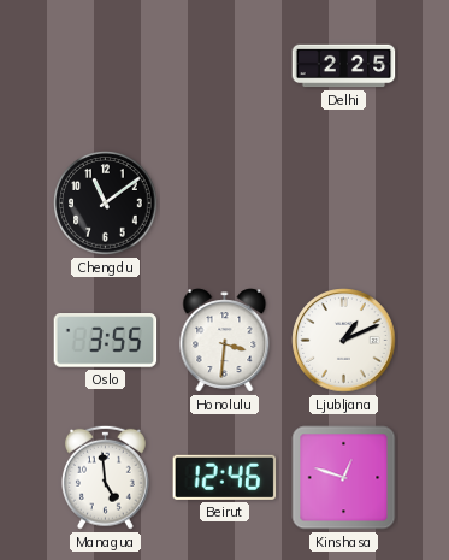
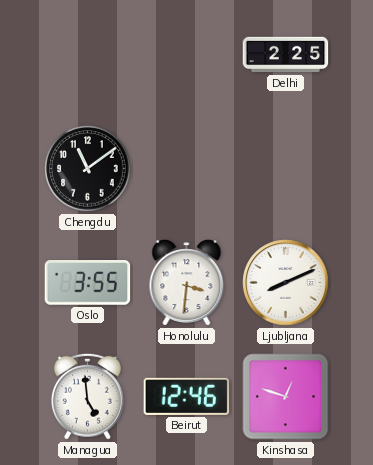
Ljubljana: 1:11 -> 8:11 (286, 283)
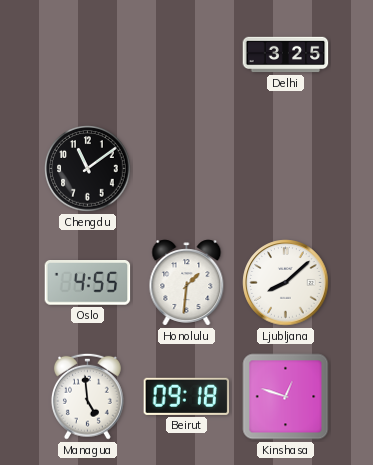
Delhi: 2:25 -> 3:25 (286, 55)
Oslo: 3:55 -> 4:55 (88, 283)
Honolulu: 3:31 -> 1:31 (187, 283)
Ljubljana: 8:11 -> 8:08 (286, 283)
Beirut: 12:46 -> 09:18 (187, 396)
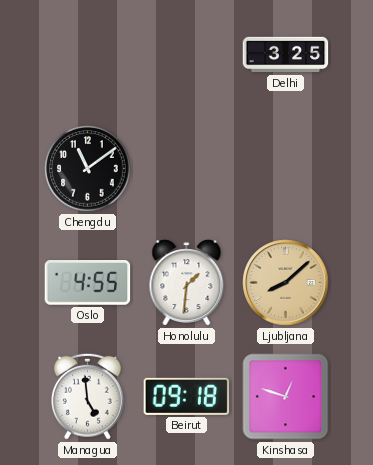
Ljubljana dial: white -> champagne (286, 283)
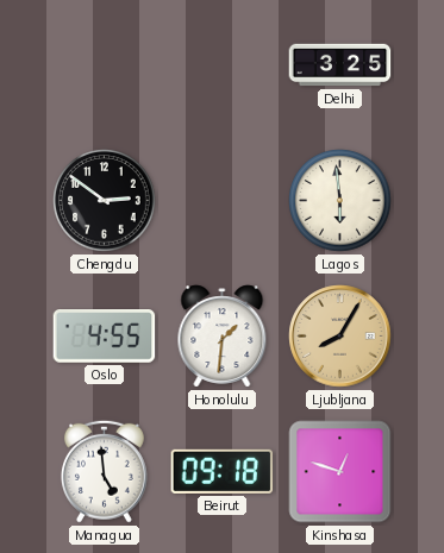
Chengdu: 11:09 -> 2:51 (105, 201)
Lagos: none -> 5:59 (340, 201)
Ljubljana: 8:08 -> 8:05 (340, 337)
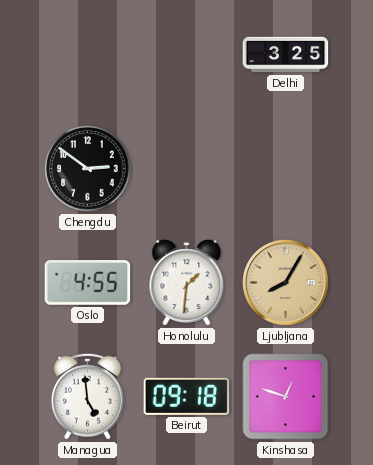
Lagos: 5:59 -> none (340, 201)
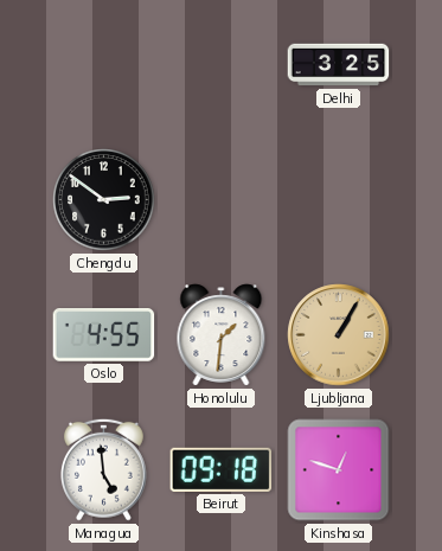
Ljubljana: 8:05 -> 1:05 (339, 335)
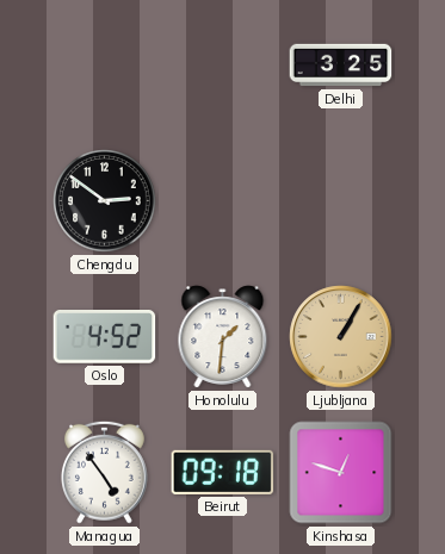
Oslo: 4:55 -> 4:52 (105, 337)
Managua: 4:59 -> 4:54 (104, 472)
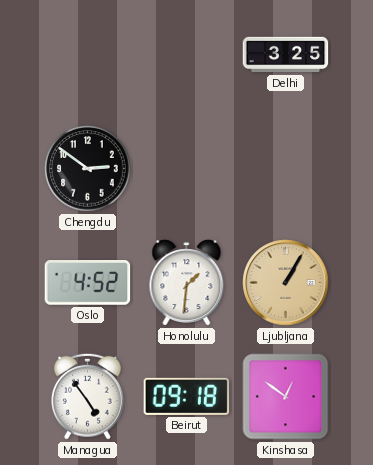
Kinshasa: 12:48 -> 12:51 (286, 397)
